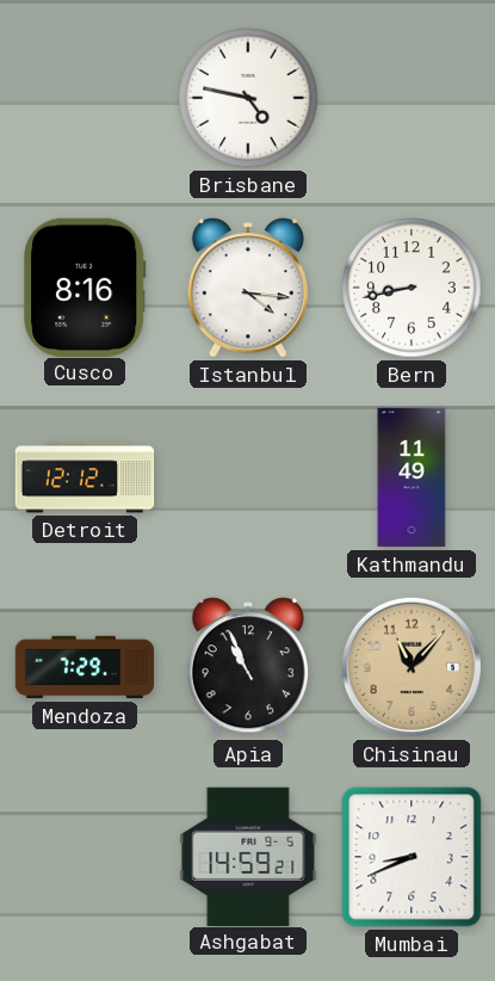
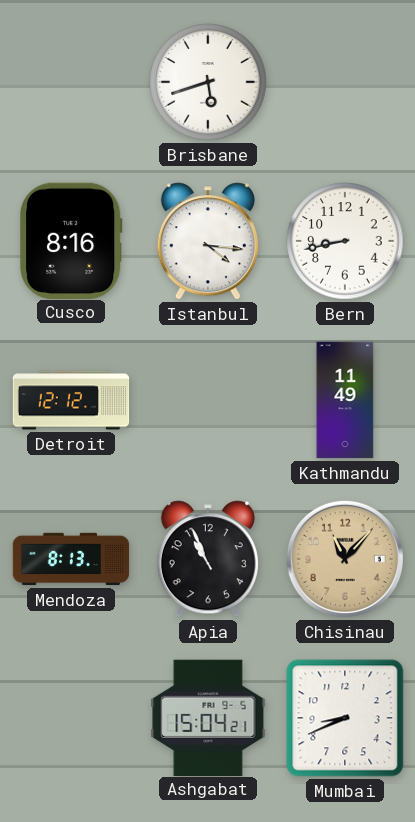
Brisbane: 4:47 -> 5:42 (208, 82)
Mendoza: 7:29 -> 8:13 (71, 559)
Ashgabat: 14:59 -> 15:04 (208, 717)
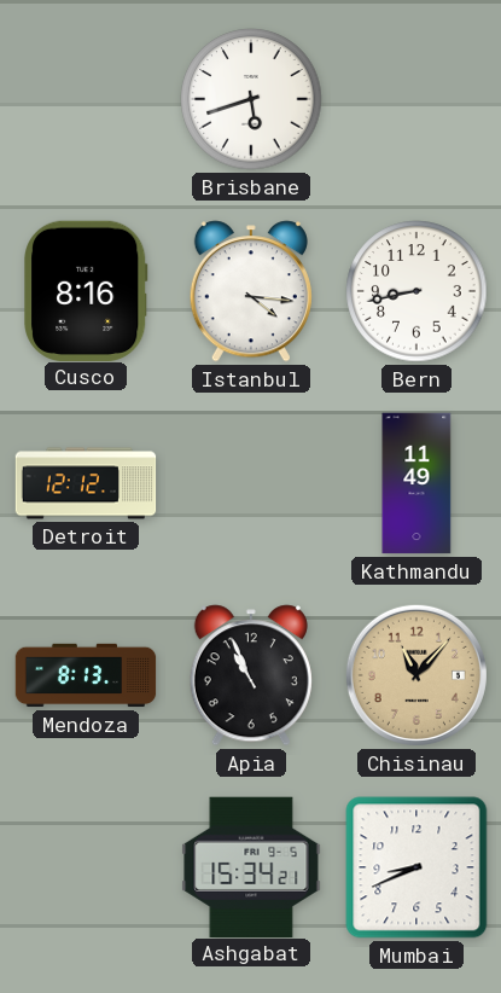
Ashgabat: 15:04 -> 15:34 (251, 866)
